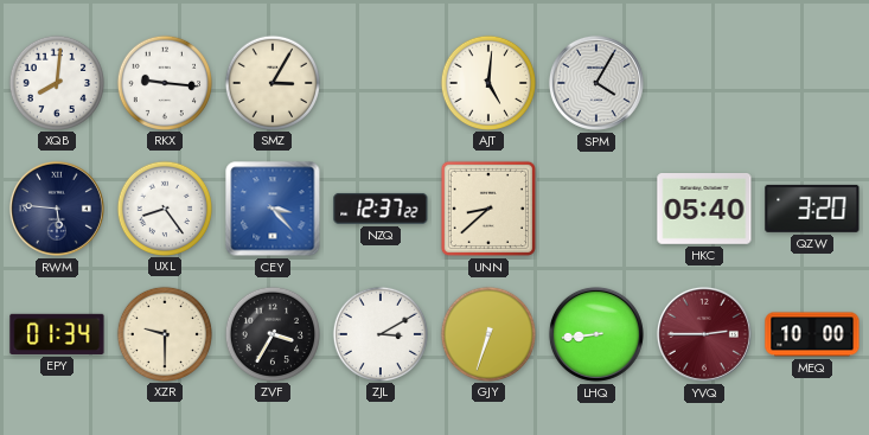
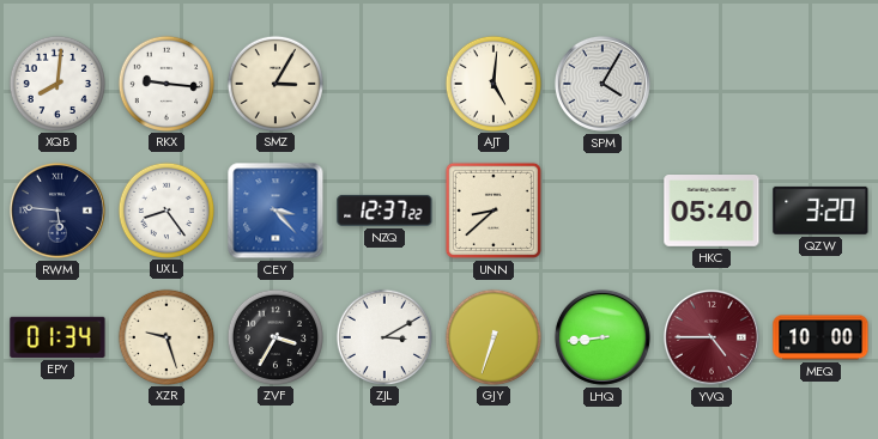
XZR: 9:30 -> 9:27 (165, 336)
YVQ: 2:45 -> 4:45 (712, 337)
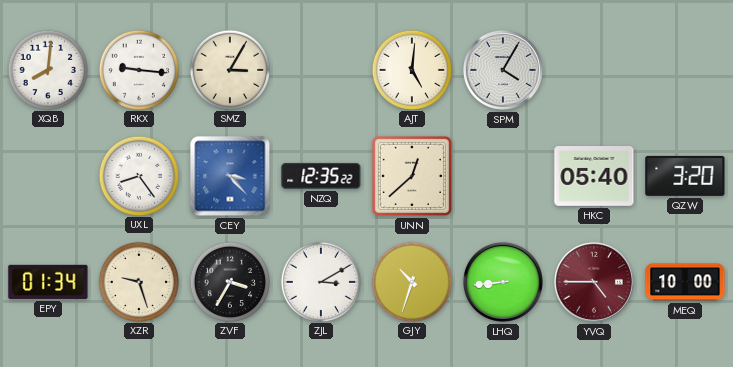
RWM: 5:46 -> none (57, 211)
NZQ: 12:37 -> 12:35 (321, 176)
UNN: 8:38 -> 12:38 (412, 176)
GJY: 6:33 -> 10:33 (411, 281)
